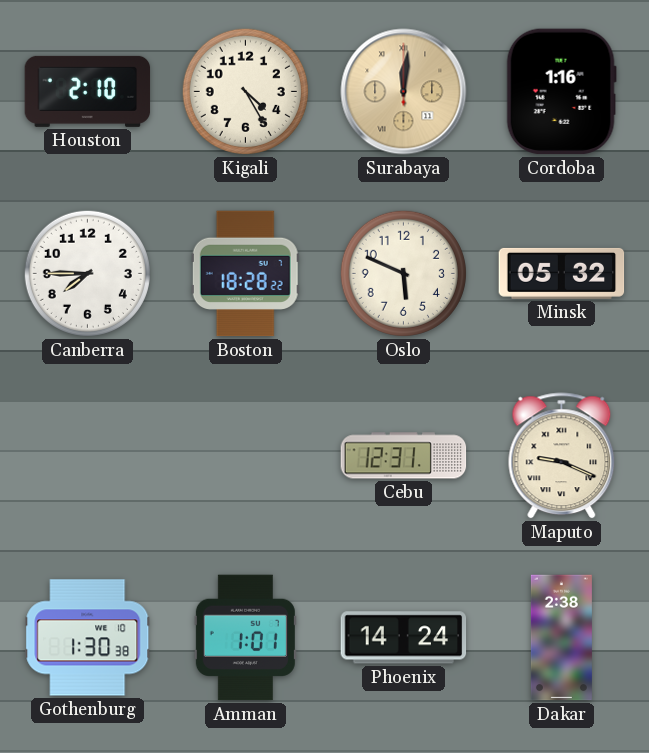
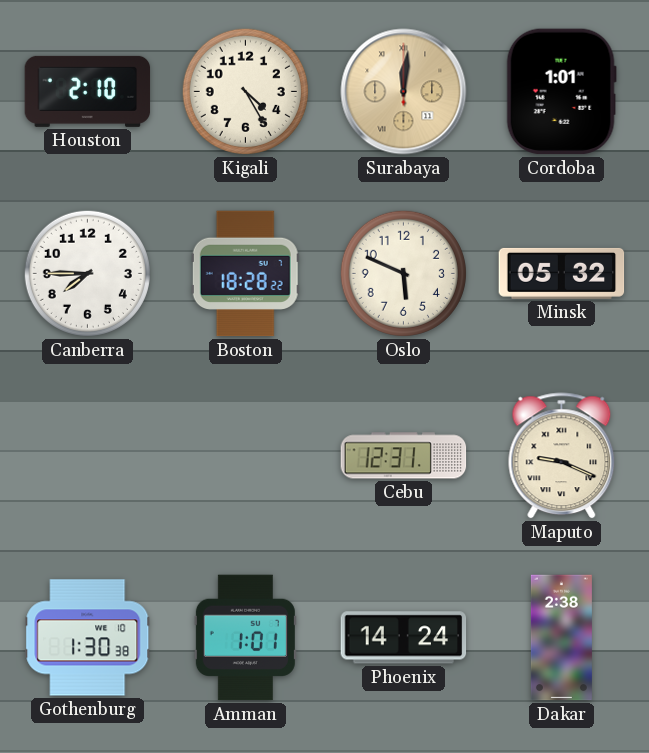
Cordoba: 1:16 -> 1:01 (561, 92)
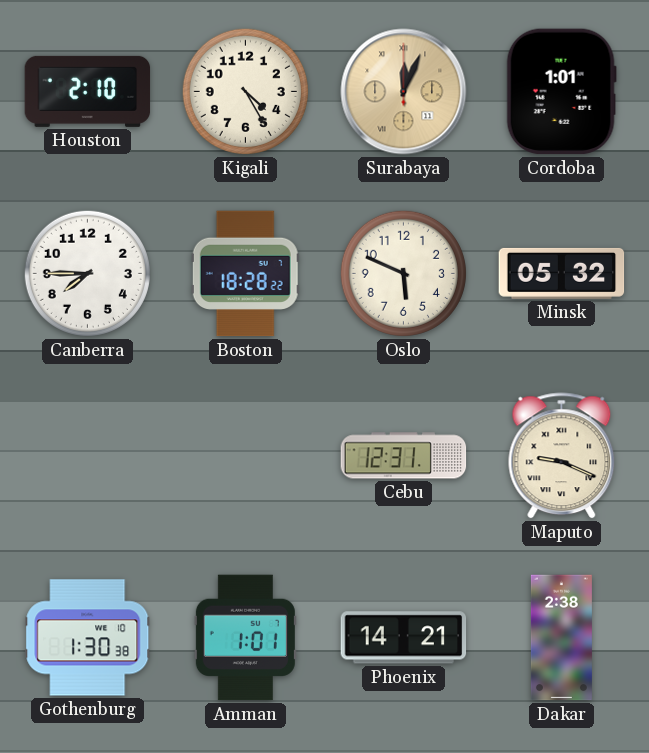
Surabaya: 12:01 -> 12:04 (404, 92)
Phoenix: 14:24 -> 14:21 (404, 638)
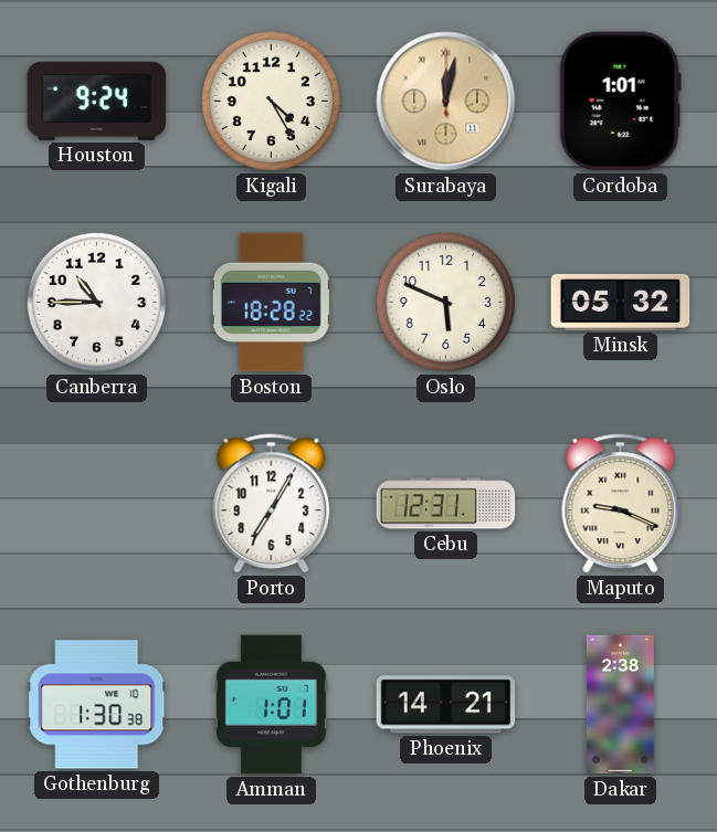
Houston: 2:10 -> 9:24 (97, 101)
Surabaya: 12:04 -> 12:02 (446, 102)
Canberra: 7:45 -> 10:45 (96, 302)
Porto: none -> 7:05 (272, 504)
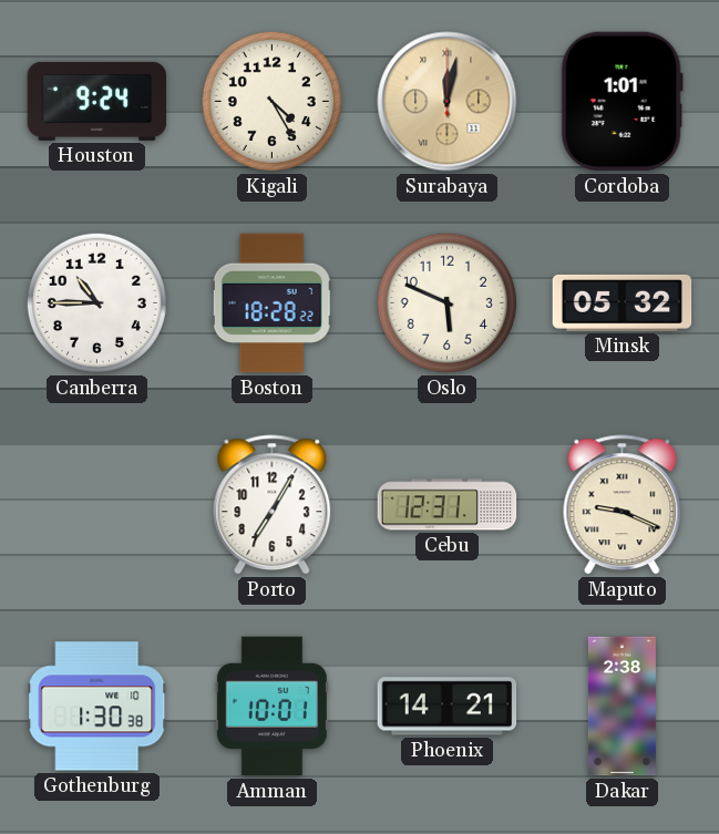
Amman: 1:01 -> 10:01 (271, 707)
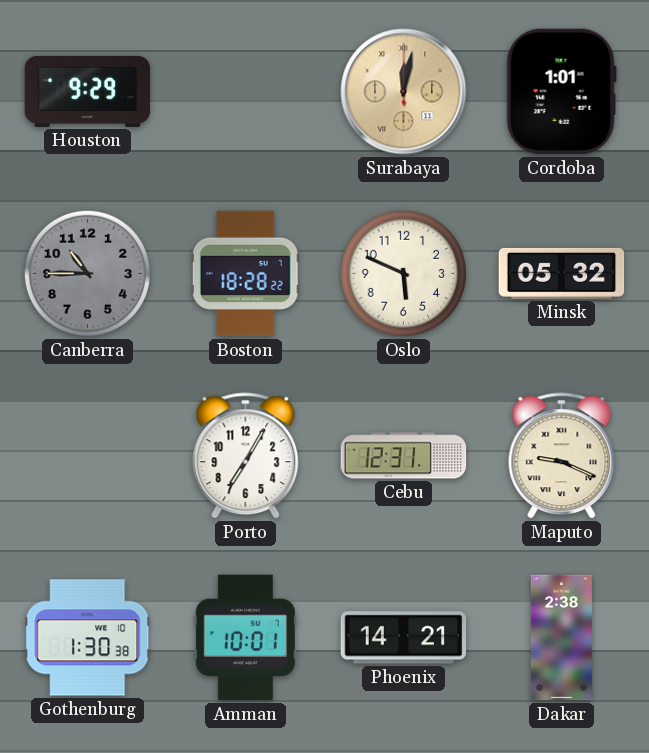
Houston: 9:24 -> 9:29 (88, 91)
Kigali: 4:25 -> none (271, 101)
Canberra dial: white -> grey (87, 273)
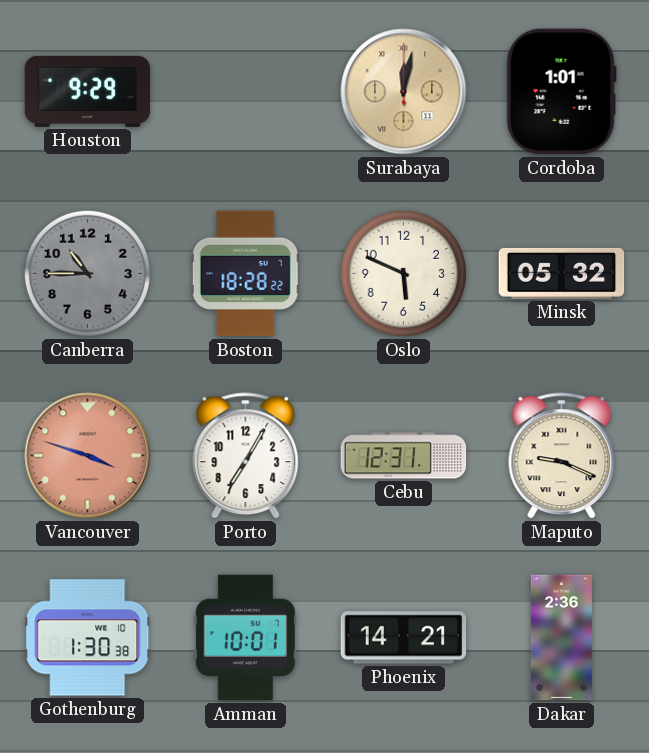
Vancouver: none -> 3:48 (88, 456)
Dakar: 2:38 -> 2:36 (561, 638)
